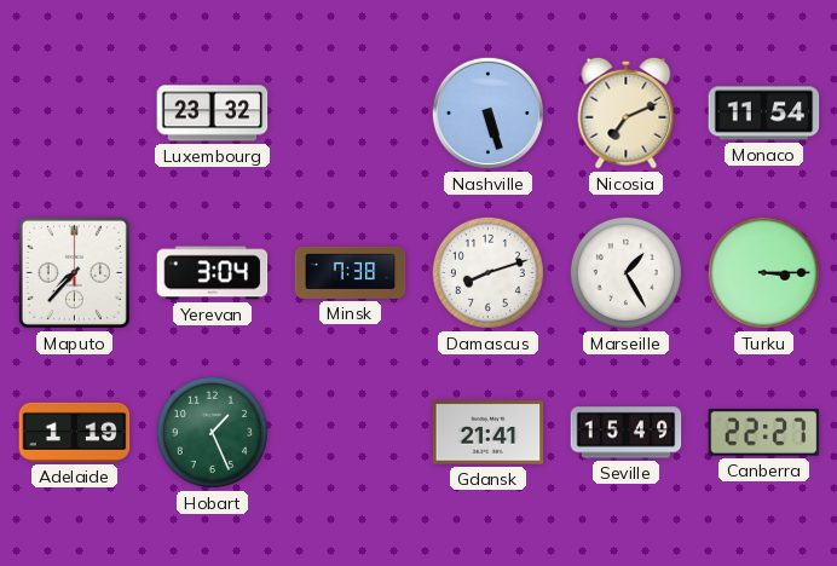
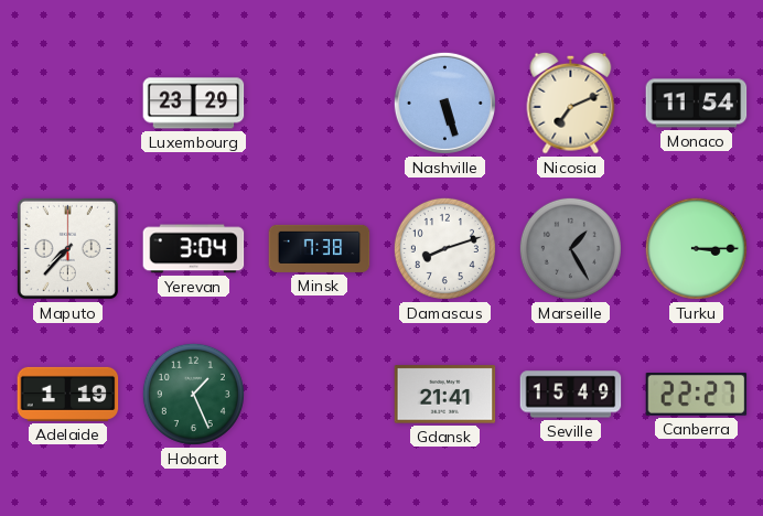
Luxembourg: 23:32 -> 23:29 (194, 104)
Marseille dial: white -> grey (570, 248)
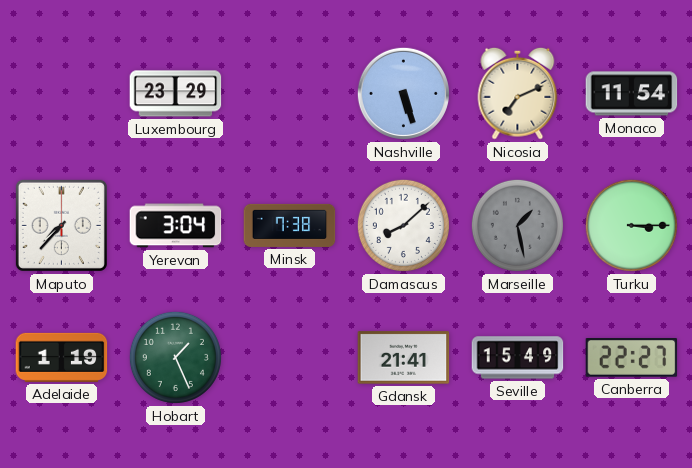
Damascus: 8:12 -> 8:08 (403, 225)
Marseille: 1:25 -> 1:28 (517, 225)
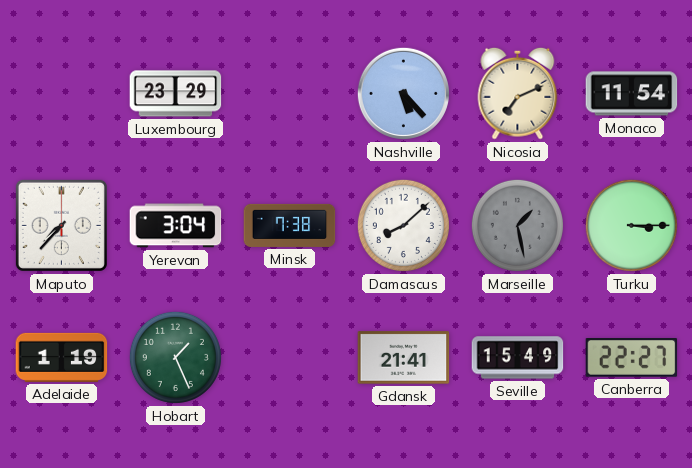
Nashville: 5:27 -> 5:23 (403, 93)
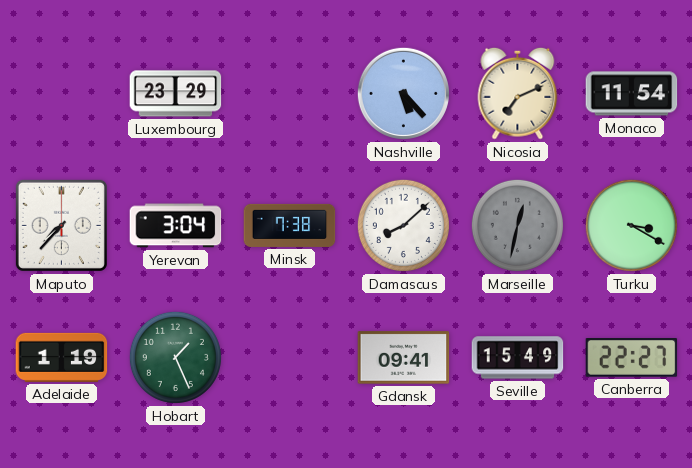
Marseille: 1:28 -> 12:32 (517, 225)
Turku: 3:15 -> 3:20 (631, 225)
Gdansk: 21:41 -> 09:41 (404, 358)
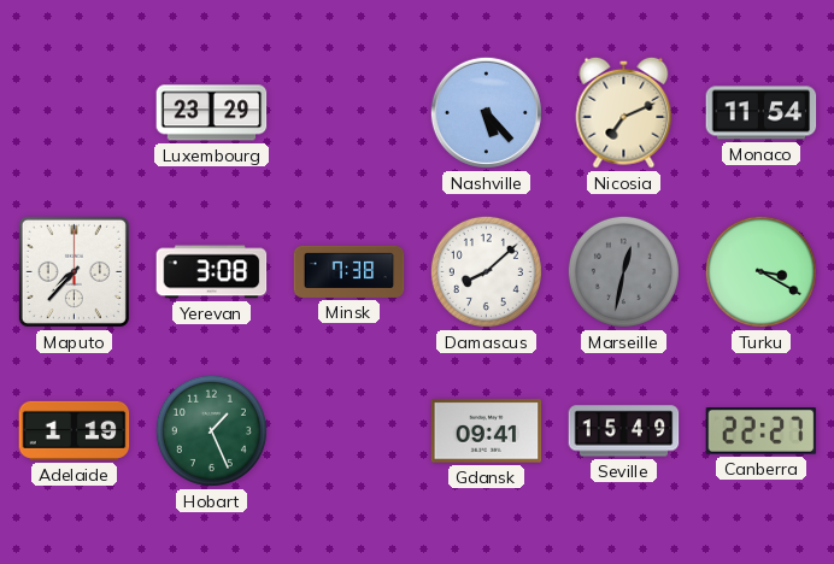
Yerevan: 3:04 -> 3:08 (212, 272)
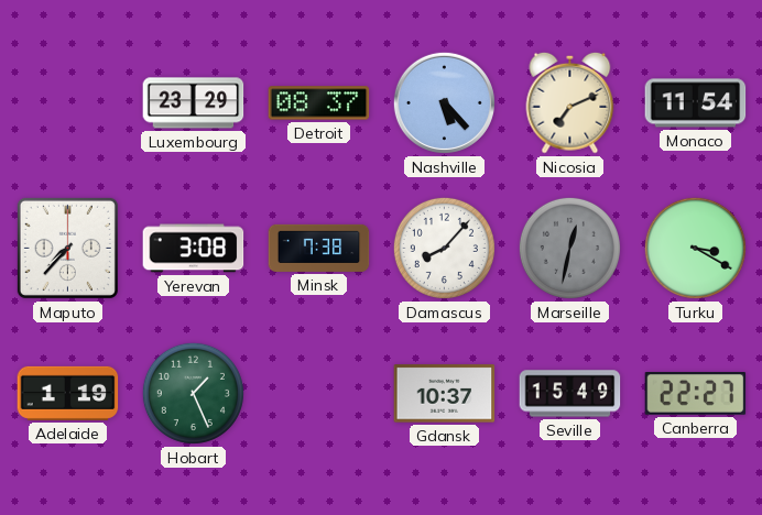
Detroit: none -> 08:37 (319, 103)
Damascus: 8:08 -> 8:07 (444, 248)
Gdansk: 09:41 -> 10:37 (445, 394)
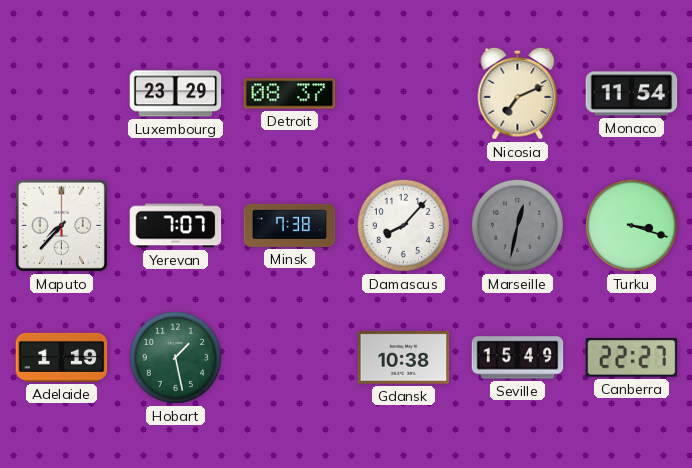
Nashville: 5:23 -> none (444, 102)
Yerevan: 3:08 -> 7:07 (176, 226)
Turku: 3:20 -> 3:18 (631, 225)
Hobart: 1:26 -> 1:28 (175, 357)
Gdansk: 10:37 -> 10:38 (404, 358)
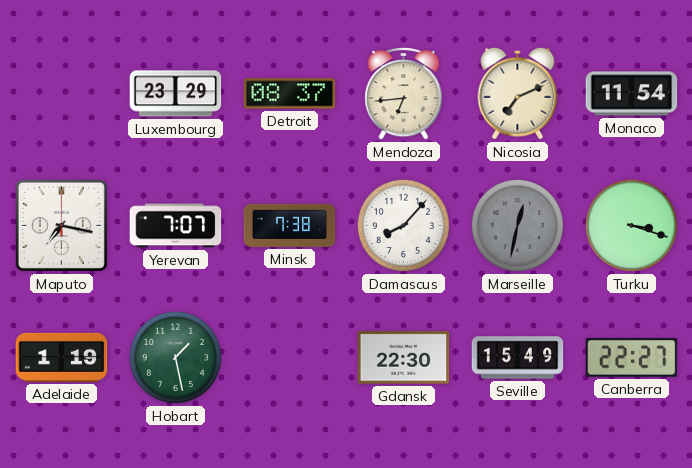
Mendoza: none -> 6:44 (404, 93)
Maputo: 7:37 -> 7:17 (61, 225)
Gdansk: 10:38 -> 22:30 (404, 358)
